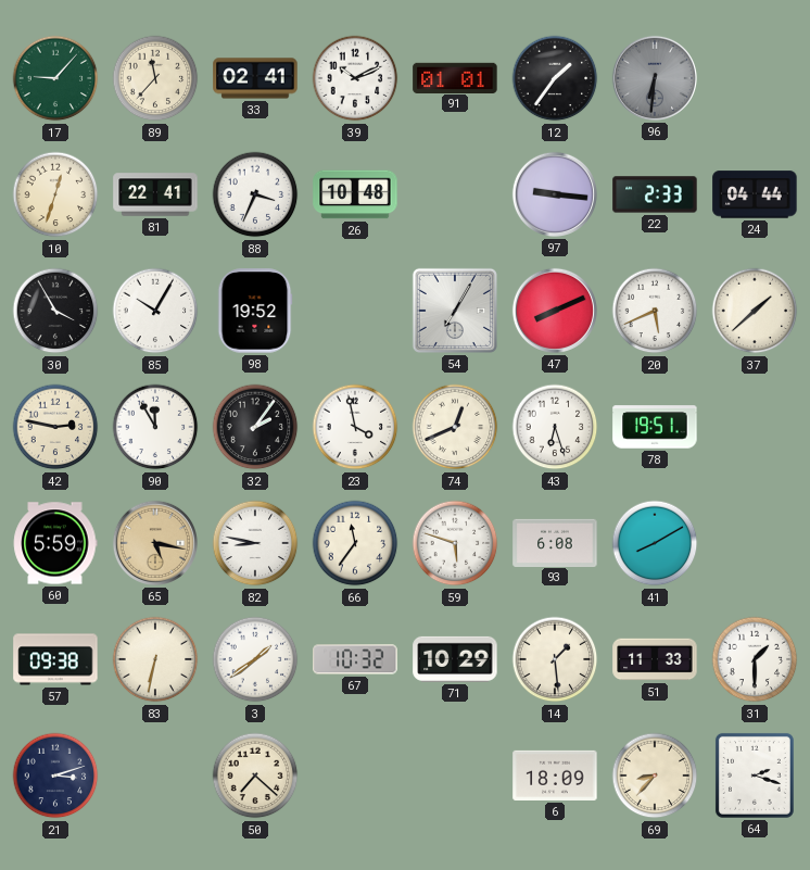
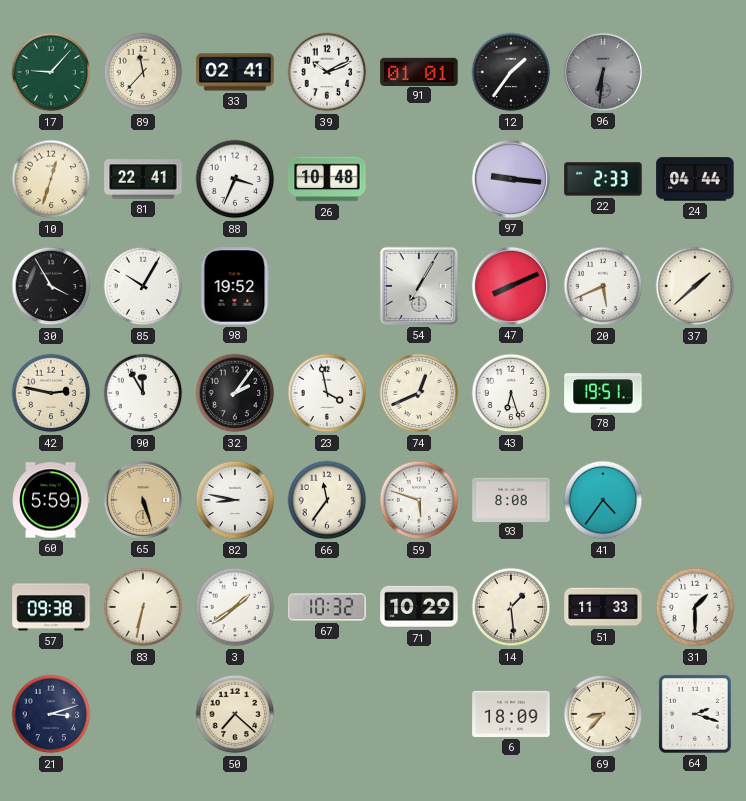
65: 5:17 -> 5:27 (143, 500)
93: 6:08 -> 8:08 (511, 499)
41: 8:10 -> 4:36 (603, 500)
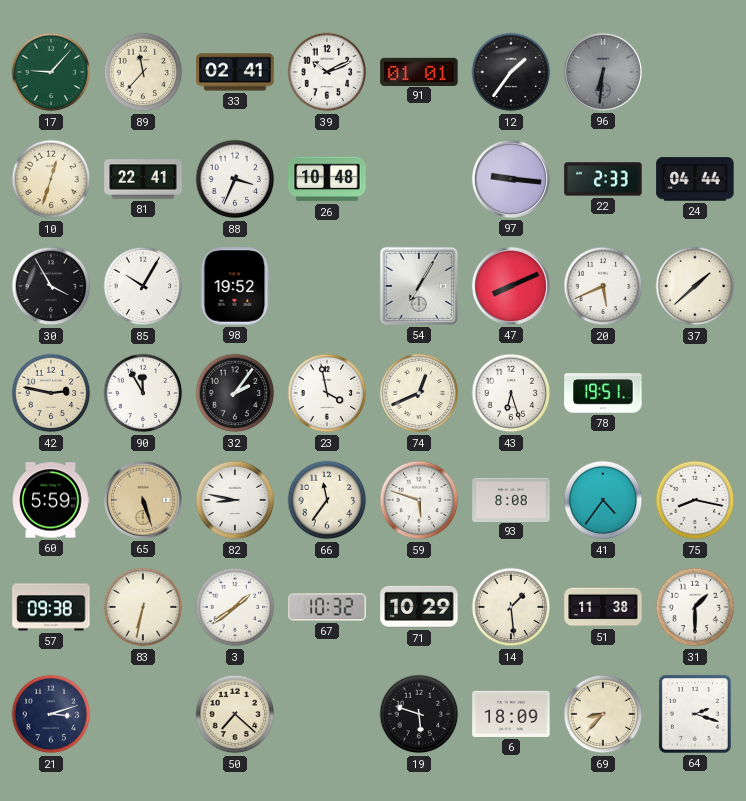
75: none -> 8:17 (695, 500)
51: 11:33 -> 11:38 (603, 607)
19: none -> 5:48 (419, 714)
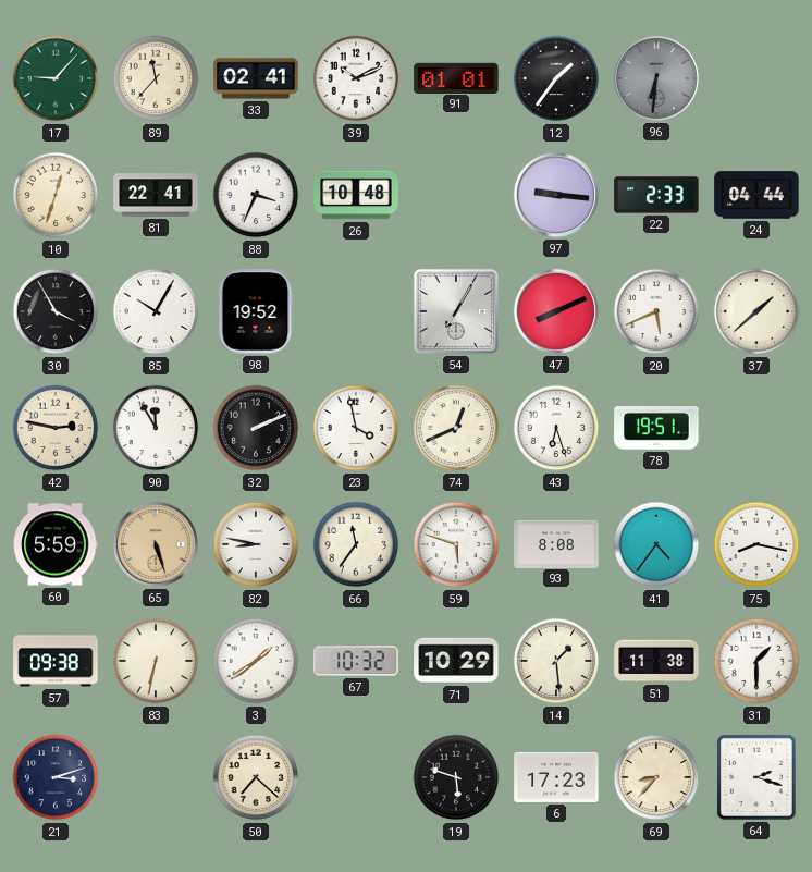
32: 2:06 -> 2:11 (256, 428)
6: 18:09 -> 17:23 (556, 777)
